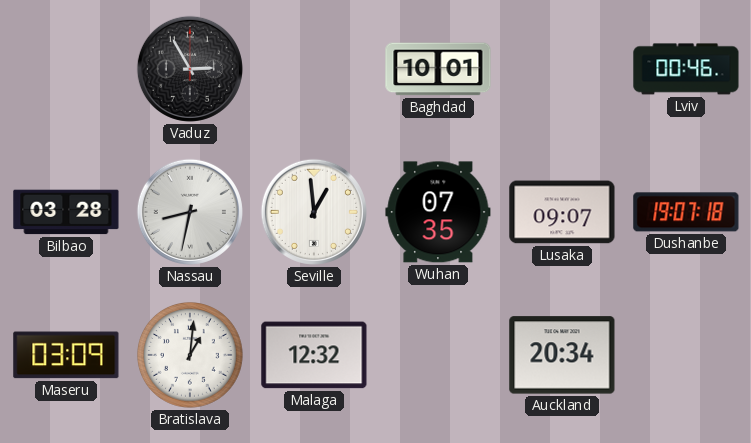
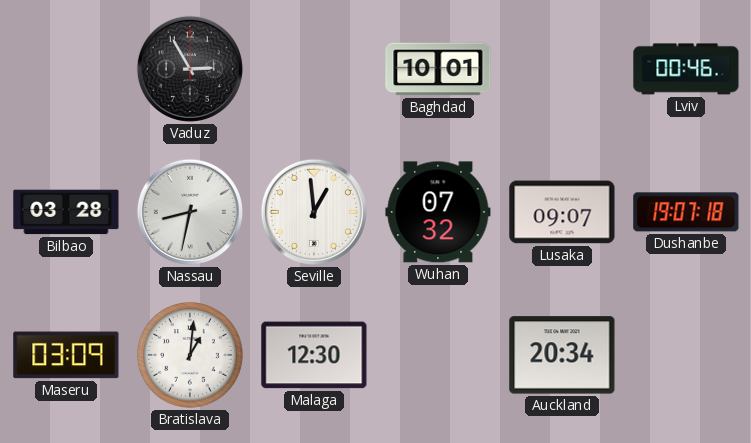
Wuhan: 07:35 -> 07:32 (438, 212)
Malaga: 12:32 -> 12:30 (314, 355)
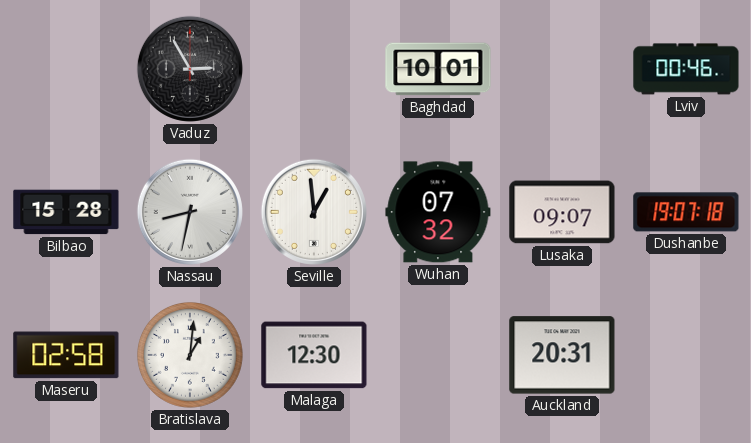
Bilbao: 03:28 -> 15:28 (66, 212)
Maseru: 03:09 -> 02:58 (66, 355)
Auckland: 20:34 -> 20:31 (562, 355)
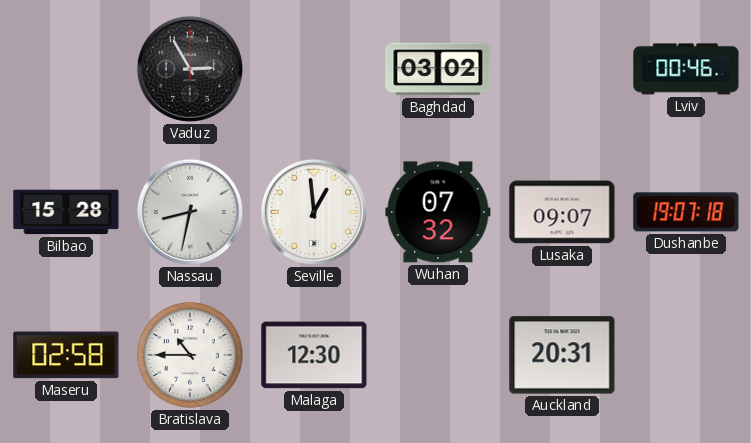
Baghdad: 10:01 -> 03:02 (438, 69)
Bratislava: 1:01 -> 10:45 (191, 356)
